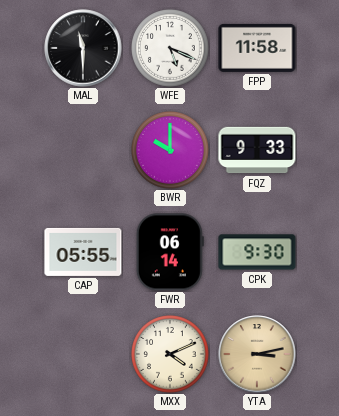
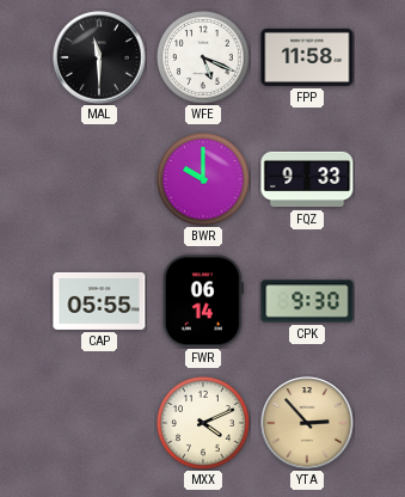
YTA: 3:13 -> 2:53 (307, 423)
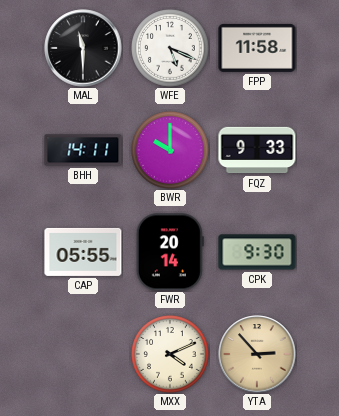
BHH: none -> 14:11 (83, 150)
FWR: 06:14 -> 20:14 (170, 252)
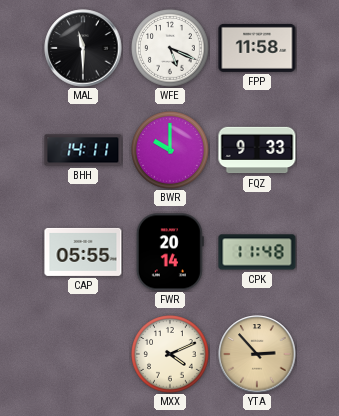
CPK: 9:30 -> 11:48 (257, 252)
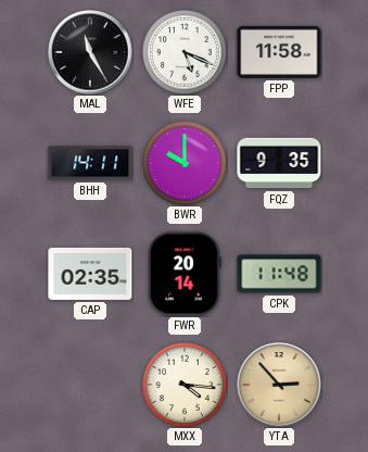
MAL: 11:30 -> 11:25 (90, 52)
FQZ: 9:33 -> 9:35 (279, 163)
CAP: 05:55 -> 02:35 (90, 274)
MXX: 4:11 -> 4:16 (186, 386)
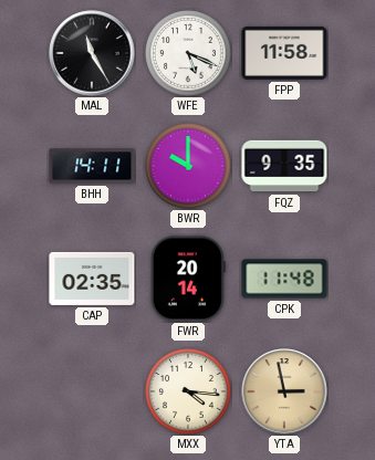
YTA: 2:53 -> 2:58 (284, 391)
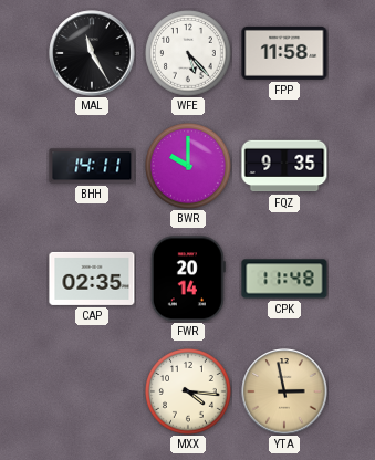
WFE: 5:19 -> 5:23 (189, 54)
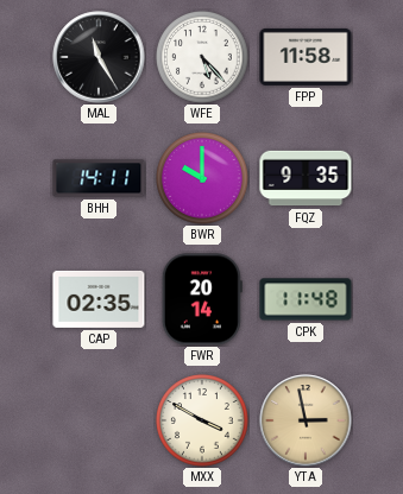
MXX: 4:16 -> 3:50 (203, 422)
